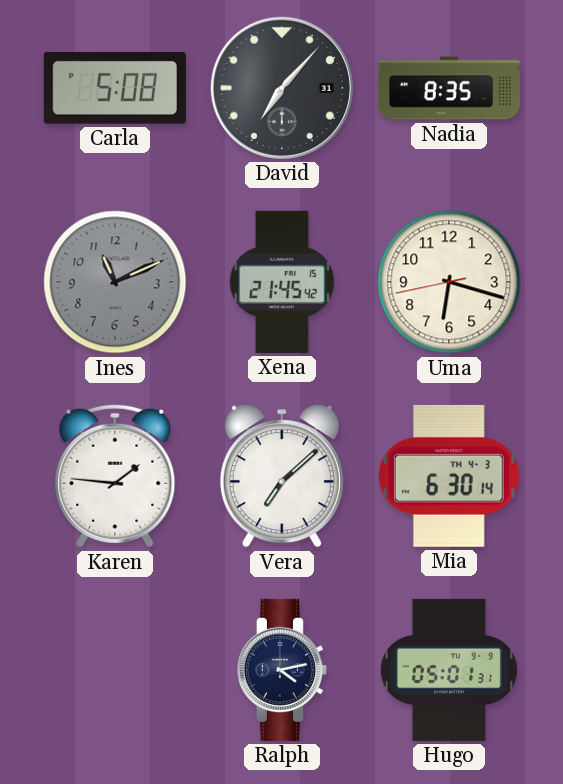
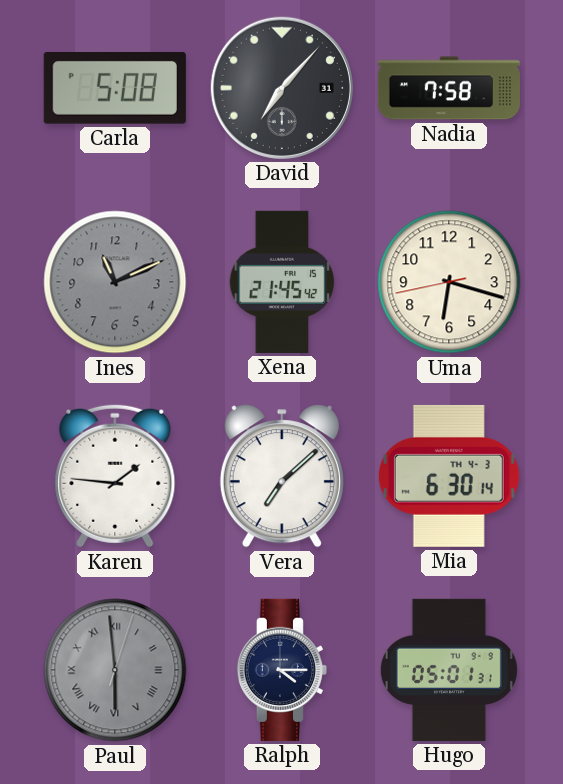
Nadia: 8:35 -> 7:58 (449, 88)
Paul: none -> 5:59 (115, 670)
Ralph: 4:13 -> 4:15 (282, 670)
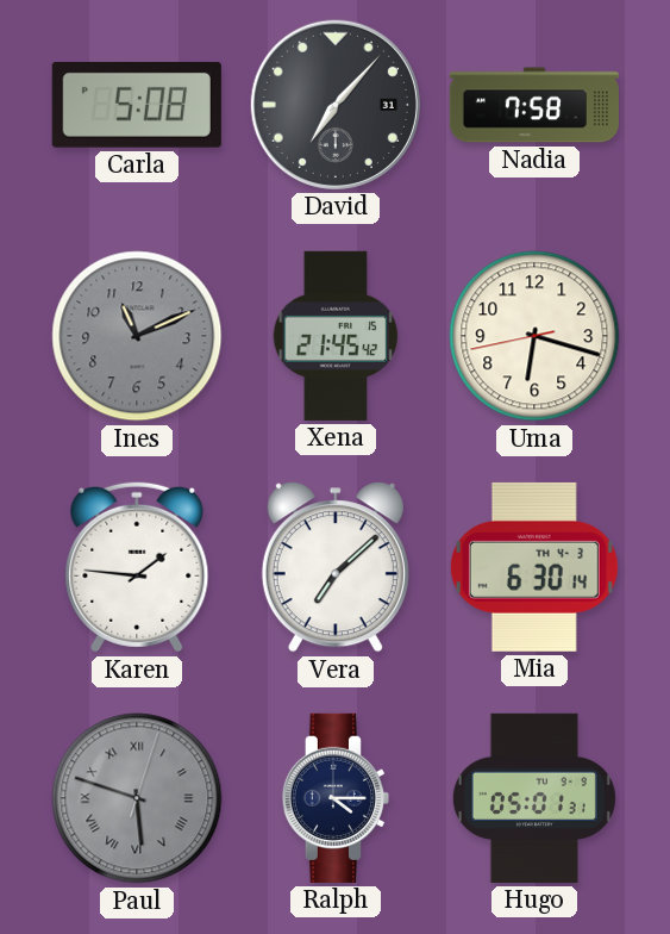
Paul: 5:59 -> 5:48 (137, 798)
